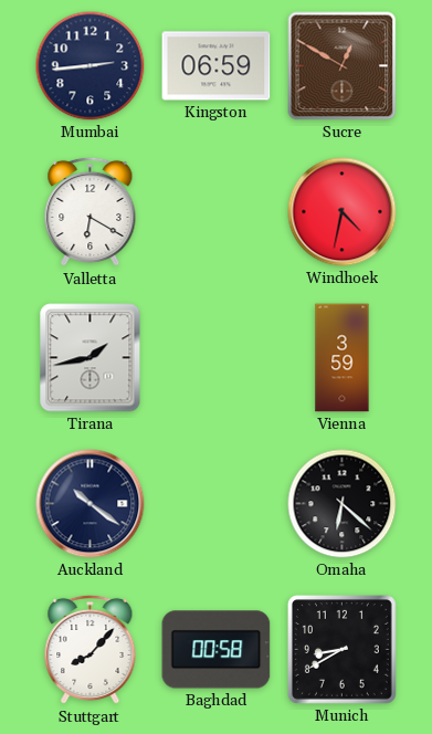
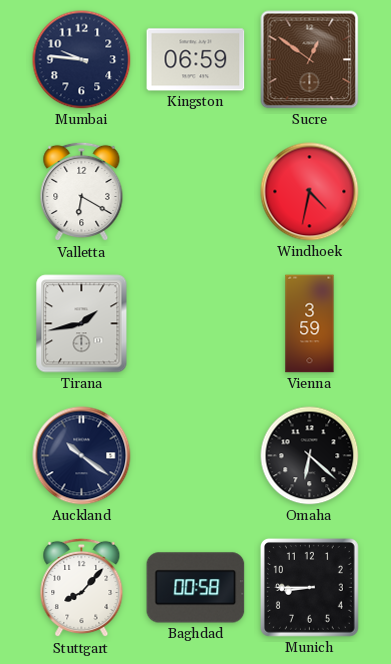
Mumbai: 2:44 -> 9:46 (82, 60)
Sucre: 12:50 -> 12:51 (310, 60)
Munich: 8:40 -> 8:45 (309, 587)
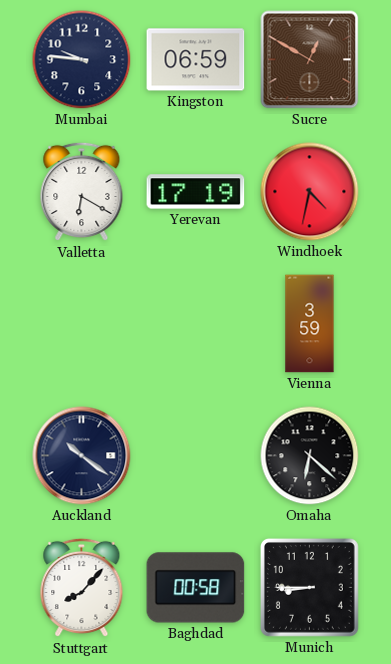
Sucre: 12:51 -> 12:50 (310, 60)
Yerevan: none -> 17:19 (196, 192)
Tirana: 1:43 -> none (82, 324)
